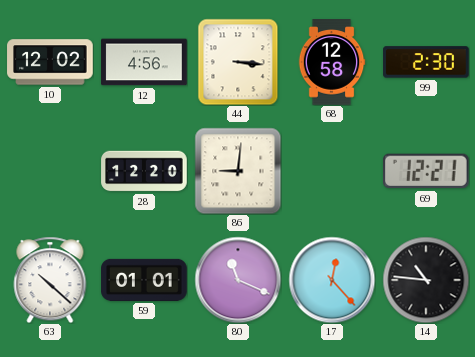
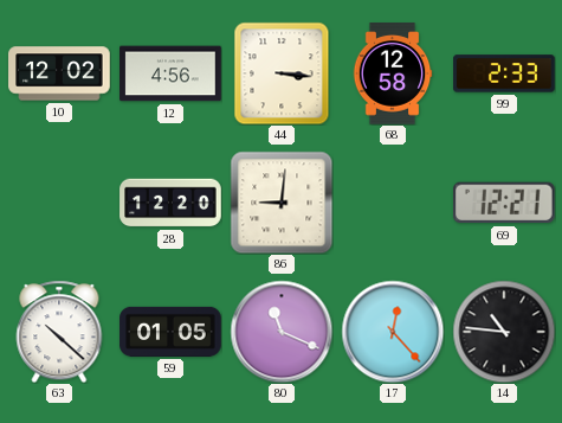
99: 2:30 -> 2:33 (504, 73)
59: 01:01 -> 01:05 (170, 332)
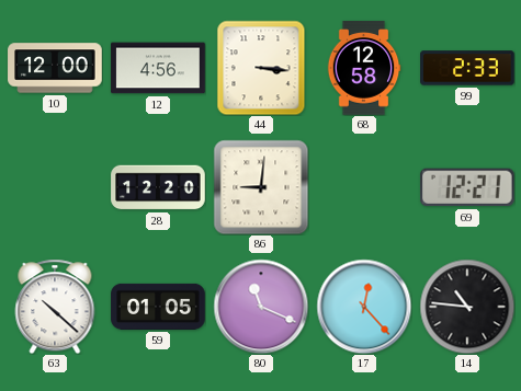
10: 12:02 -> 12:00 (55, 68)
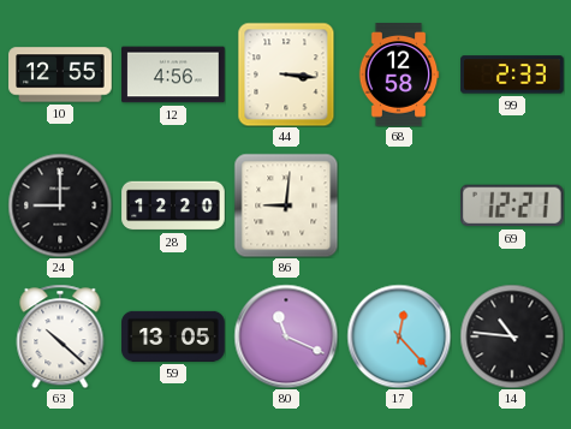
10: 12:00 -> 12:55 (60, 75)
24: none -> 9:00 (60, 205)
59: 01:05 -> 13:05 (173, 336)
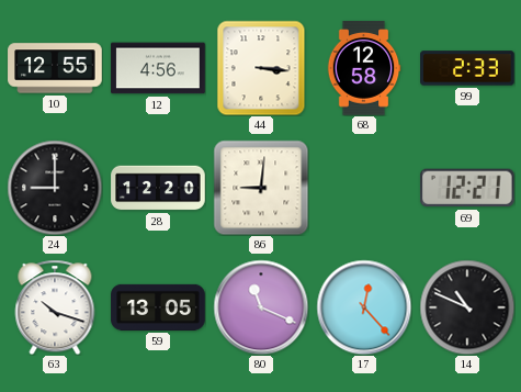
63: 10:22 -> 10:18 (55, 307)
14: 10:46 -> 10:49 (467, 307)
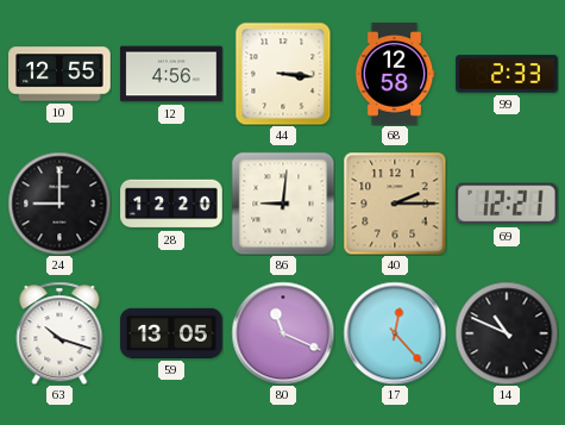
40: none -> 2:15 (395, 204)
